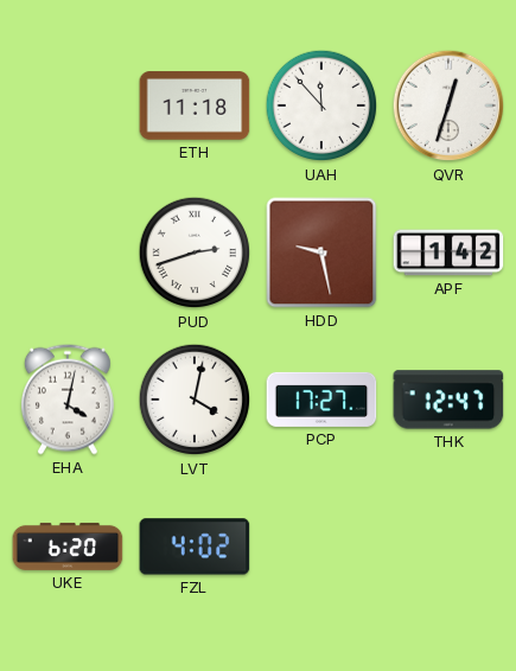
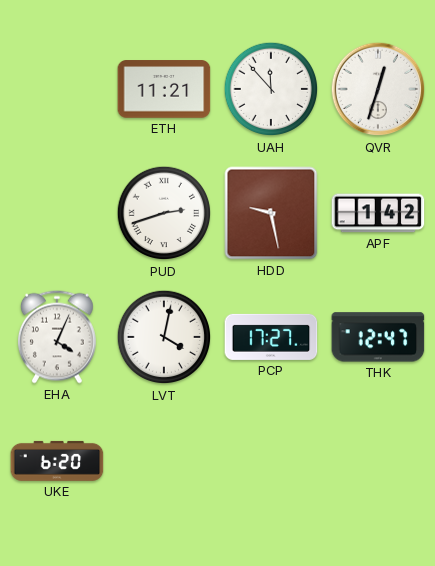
ETH: 11:18 -> 11:21 (164, 89)
EHA: 4:02 -> 4:04 (57, 337)
FZL: 4:02 -> none (195, 547)
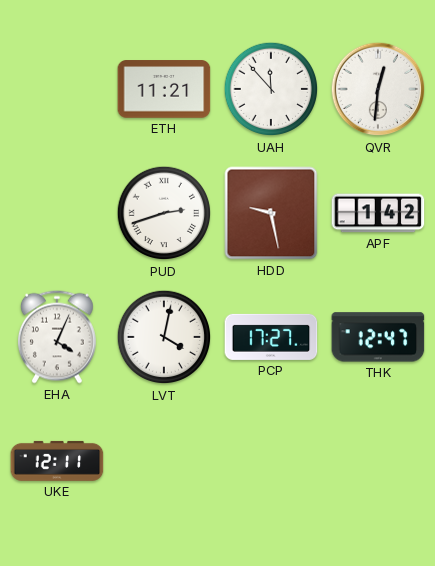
QVR: 12:33 -> 12:31 (378, 89)
UKE: 6:20 -> 12:11 (57, 461)
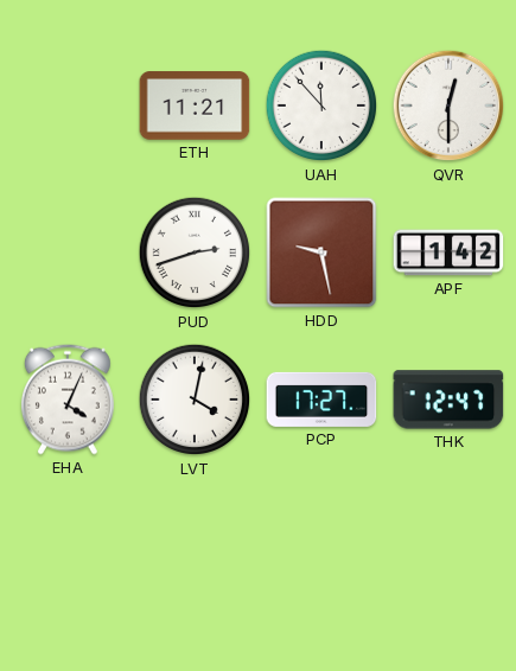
QVR: 12:31 -> 12:30 (448, 106)
UKE: 12:11 -> none (57, 461)
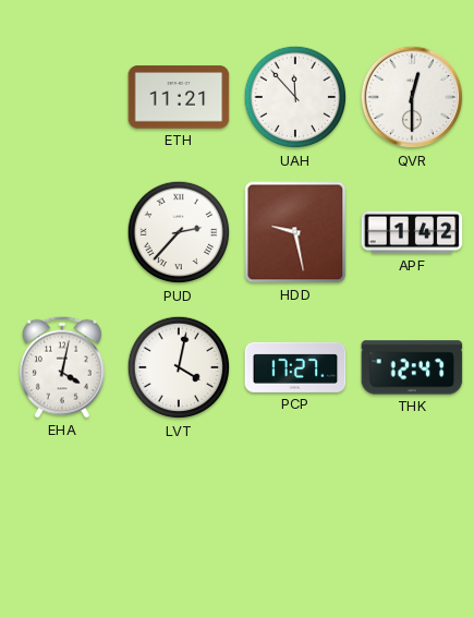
PUD: 2:42 -> 2:37 (179, 232)
EHA: 4:04 -> 4:02 (62, 367)
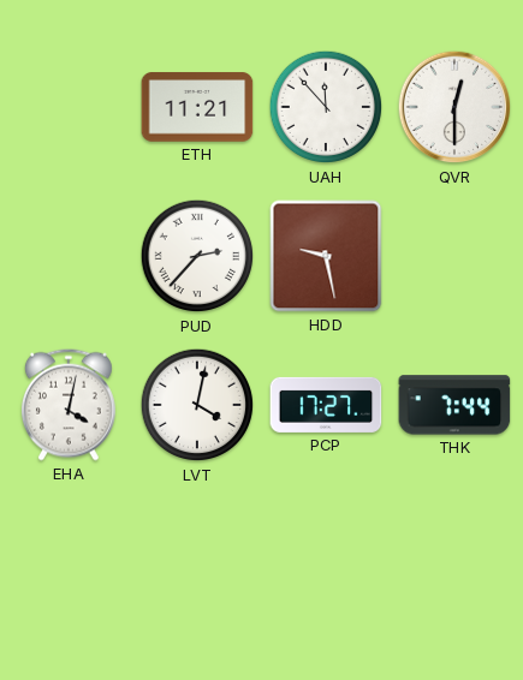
APF: 1:42 -> none (412, 232)
THK: 12:47 -> 7:44 (454, 405)
